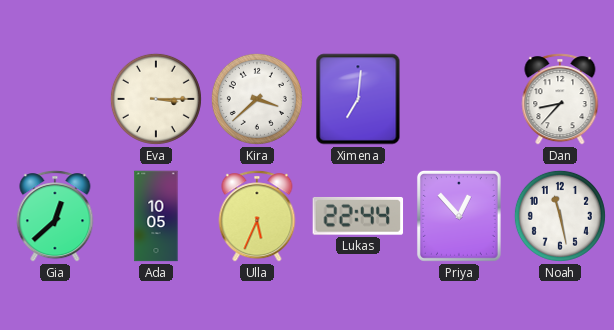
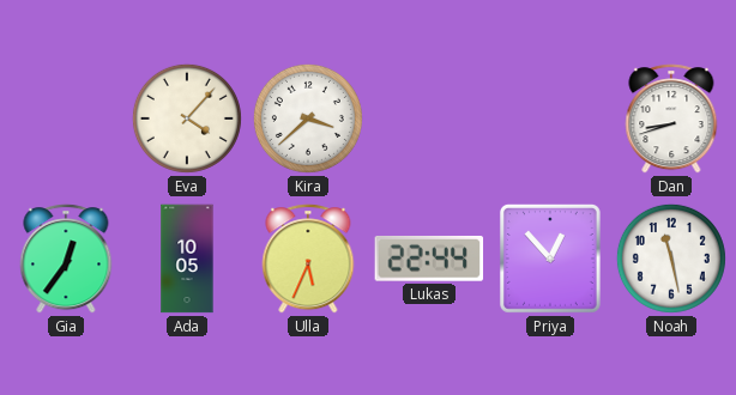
Eva: 3:15 -> 4:07 (187, 118)
Ximena: 7:01 -> none (358, 99)
Dan: 8:37 -> 8:42 (671, 118)
Gia: 12:38 -> 12:36 (66, 259)
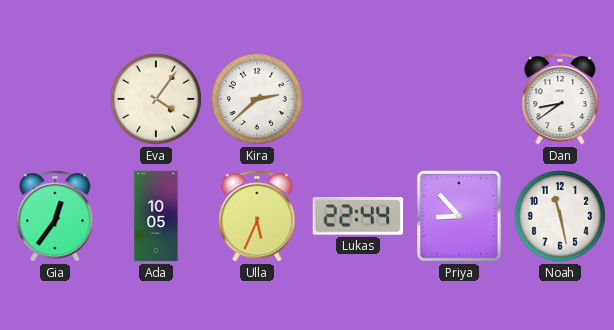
Eva: 4:07 -> 4:06 (156, 99)
Kira: 3:38 -> 2:38 (257, 99)
Dan: 8:42 -> 8:39 (560, 99)
Priya: 12:53 -> 8:53 (459, 216)
